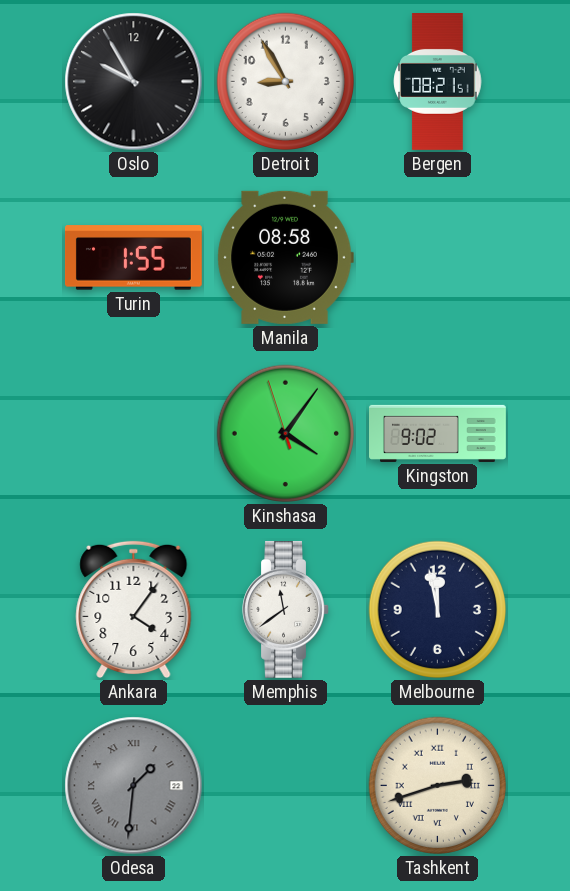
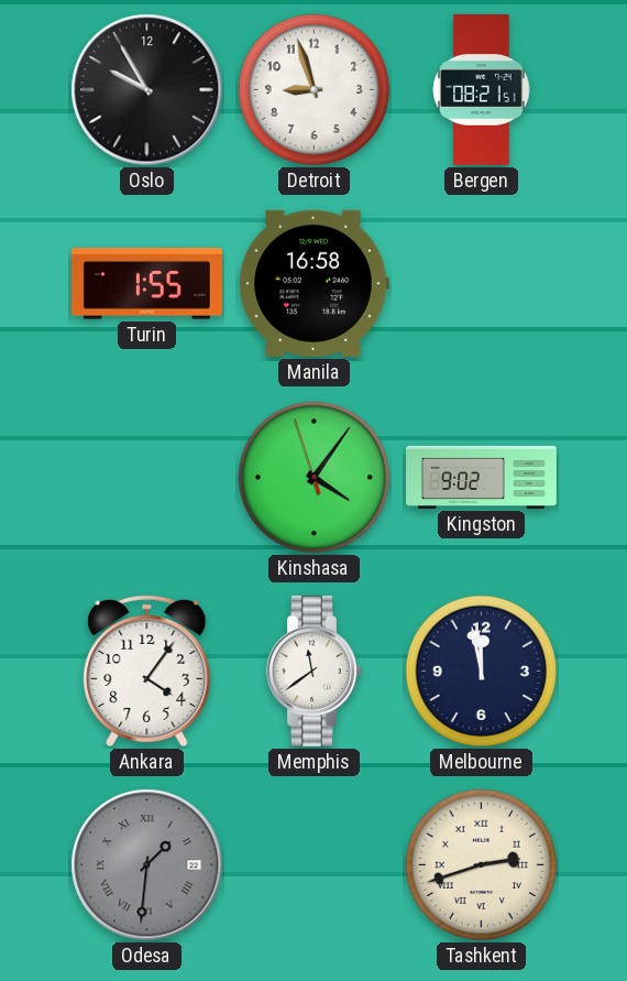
Detroit: 8:55 -> 8:57 (315, 90)
Manila: 08:58 -> 16:58 (313, 283)
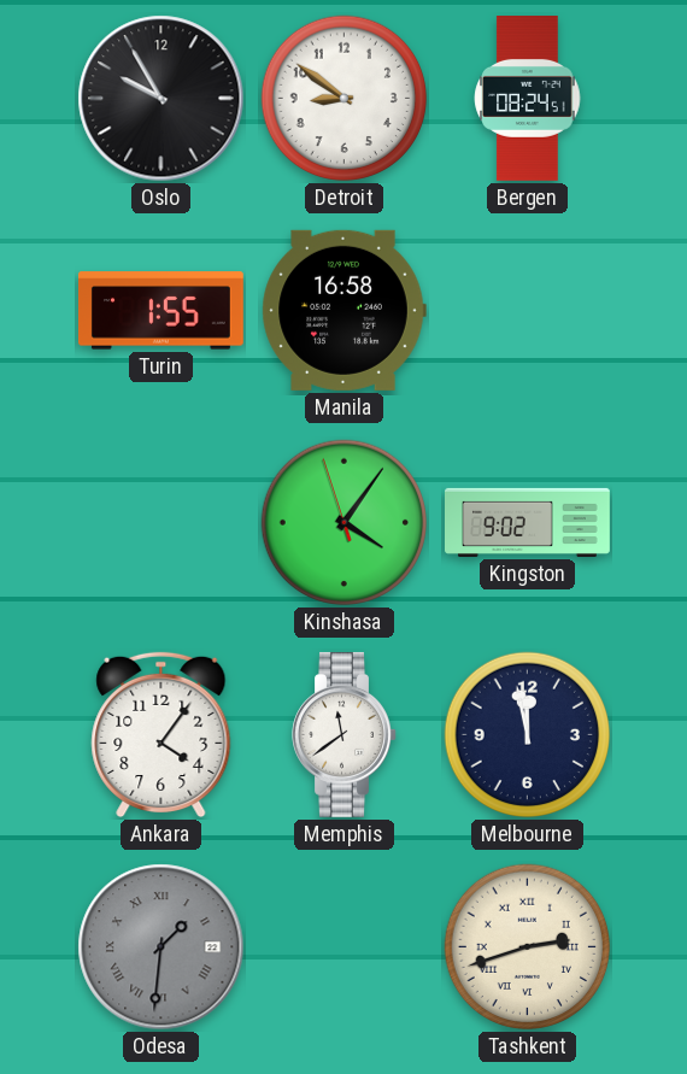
Detroit: 8:57 -> 8:51 (345, 99)
Bergen: 08:21 -> 08:24 (528, 99)
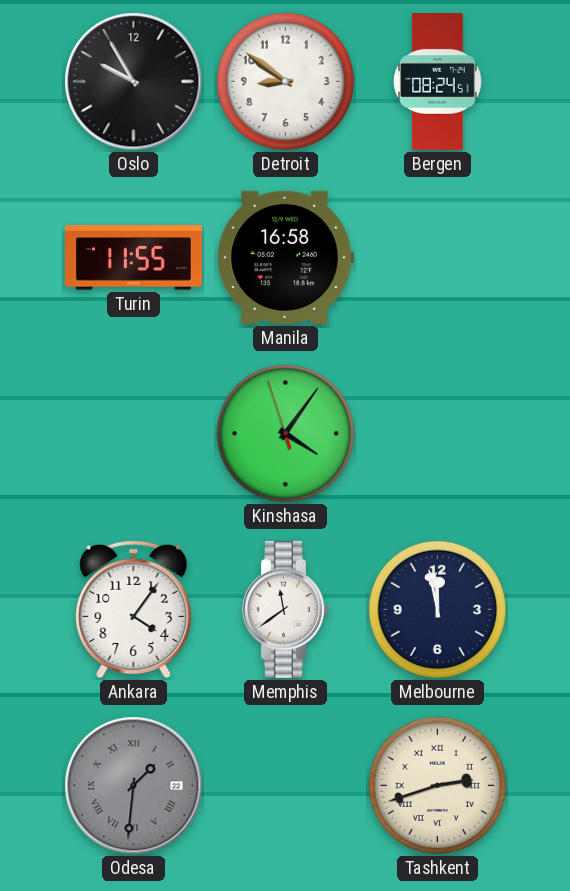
Turin: 1:55 -> 11:55 (133, 258)
Kingston: 9:02 -> none (528, 522)
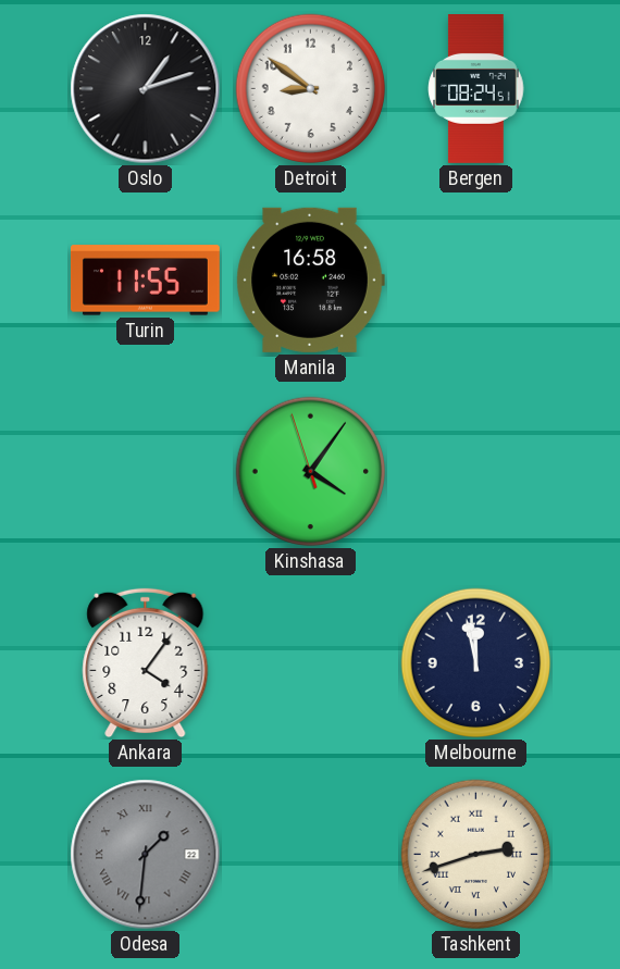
Oslo: 9:55 -> 1:12 (146, 89)
Memphis: 11:39 -> none (286, 609)
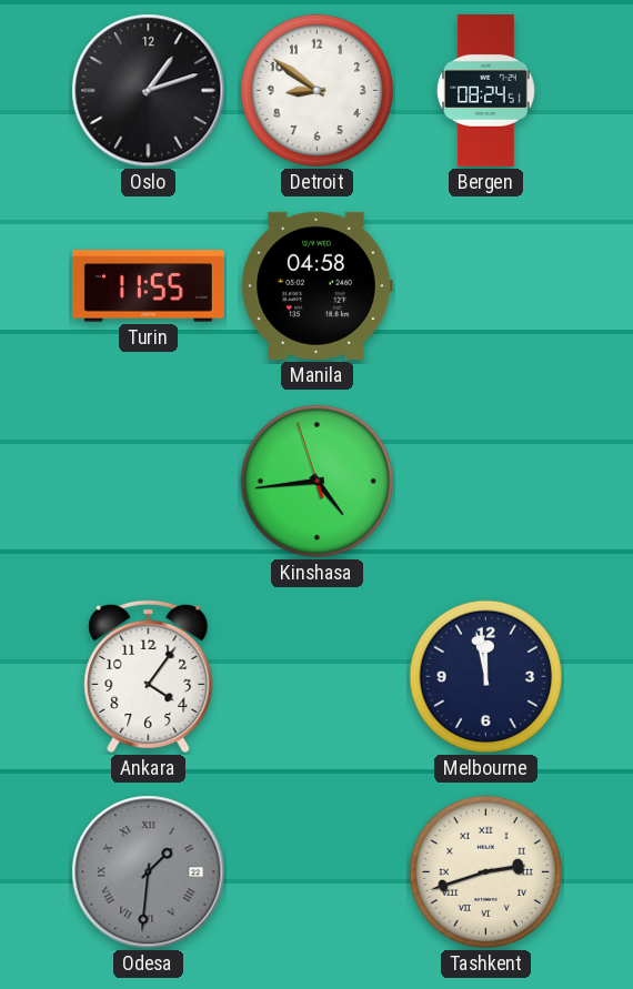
Manila: 16:58 -> 04:58 (316, 285)
Kinshasa: 4:05 -> 4:43 (318, 482)
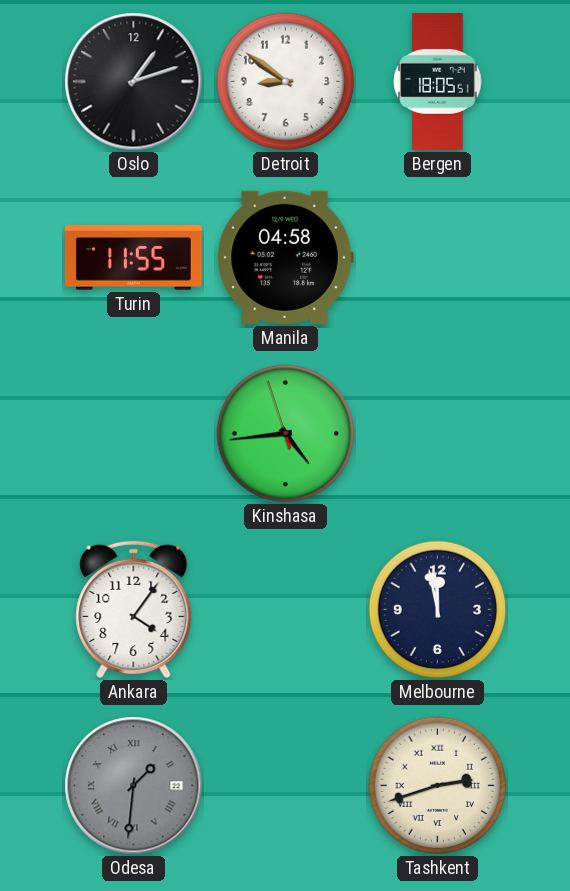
Bergen: 08:24 -> 18:05 (438, 82)
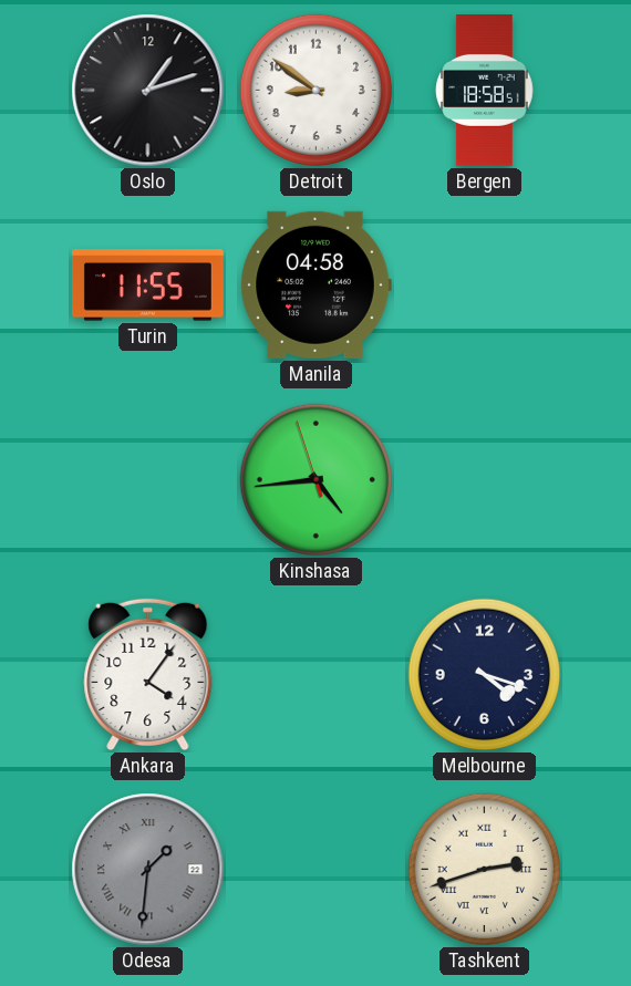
Bergen: 18:05 -> 18:58 (485, 91)
Melbourne: 11:58 -> 4:18 (485, 675)
